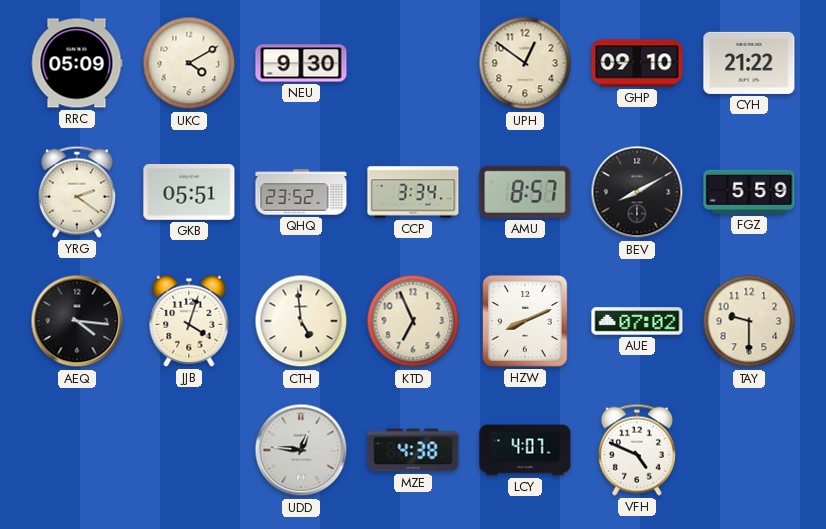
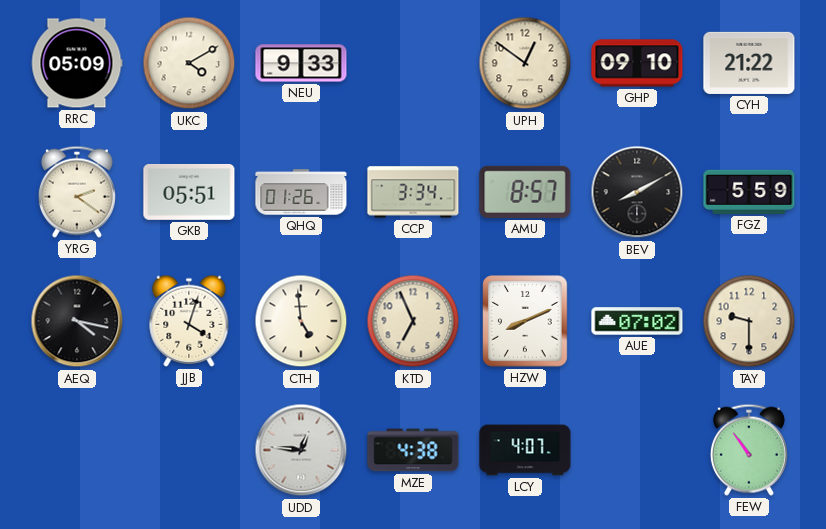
NEU: 9:30 -> 9:33 (301, 63)
QHQ: 23:52 -> 01:26 (301, 192)
AEQ: 4:16 -> 4:17 (77, 321)
VFH: 4:49 -> none (637, 450)
FEW: none -> 10:54 (749, 450)
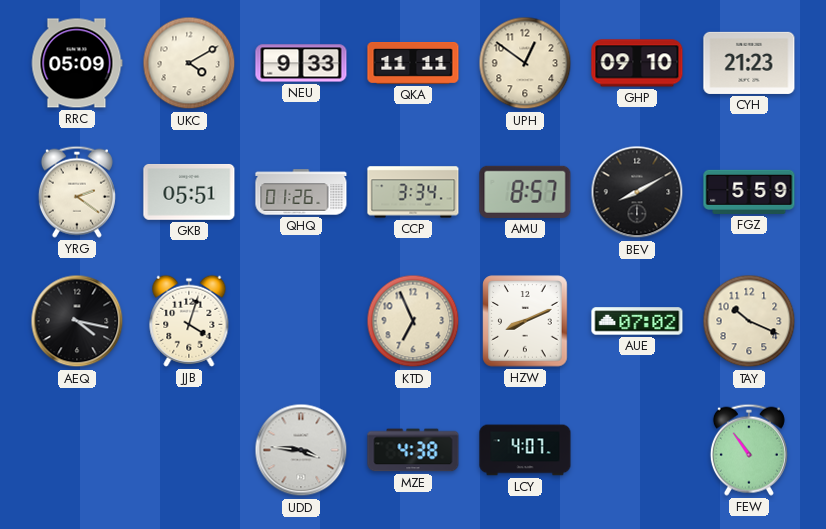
QKA: none -> 11:11 (413, 64)
CYH: 21:22 -> 21:23 (749, 63)
CTH: 4:59 -> none (301, 321)
TAY: 9:30 -> 10:19 (749, 321)
UDD: 12:46 -> 3:46 (301, 450)
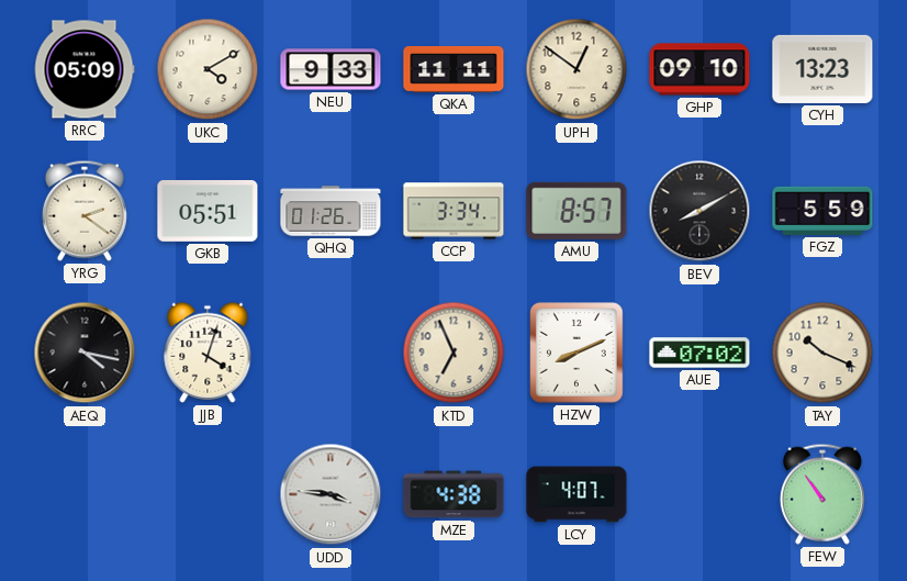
CYH: 21:23 -> 13:23 (822, 69)
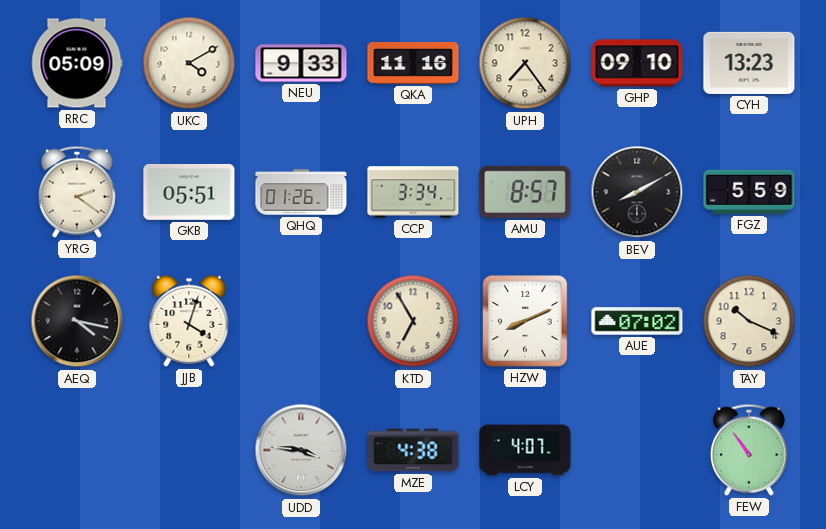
QKA: 11:11 -> 11:16 (413, 64)
UPH: 12:51 -> 7:24 (525, 63)
KTD: 6:56 -> 6:55 (413, 321)
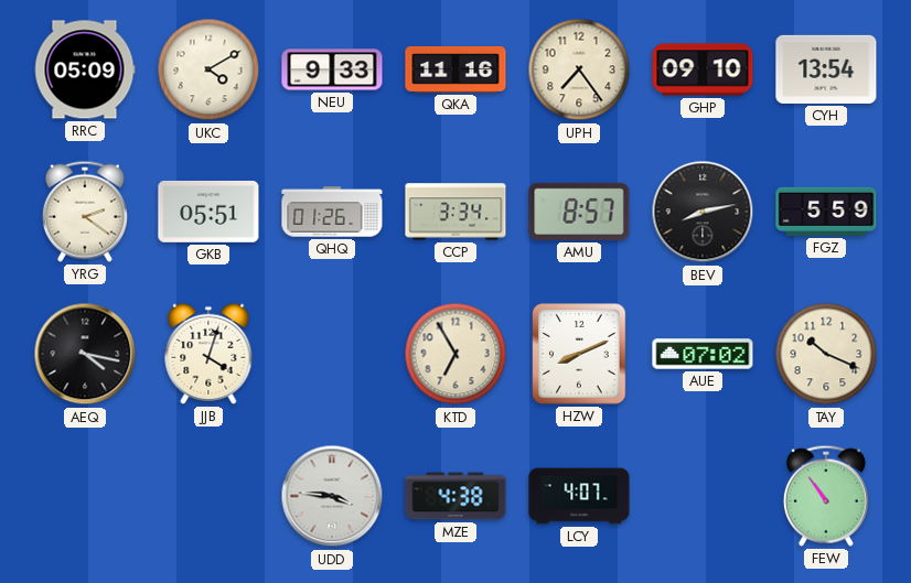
CYH: 13:23 -> 13:54 (826, 69)
BEV: 8:10 -> 8:13 (703, 212)
